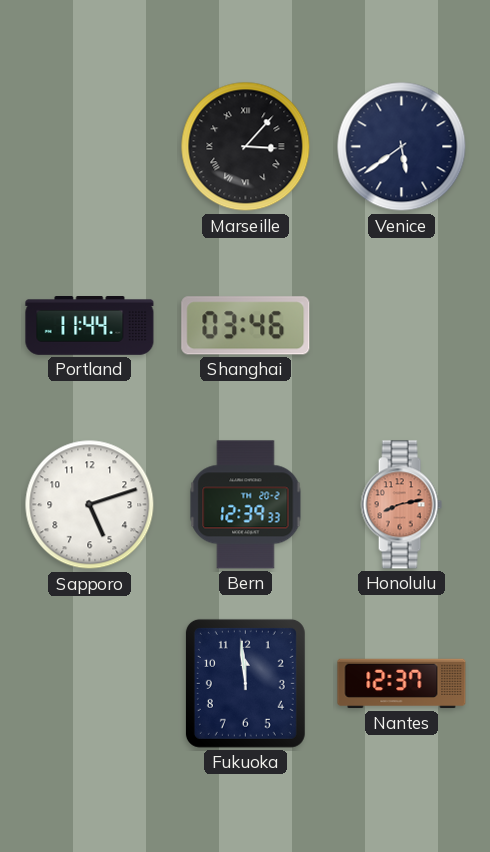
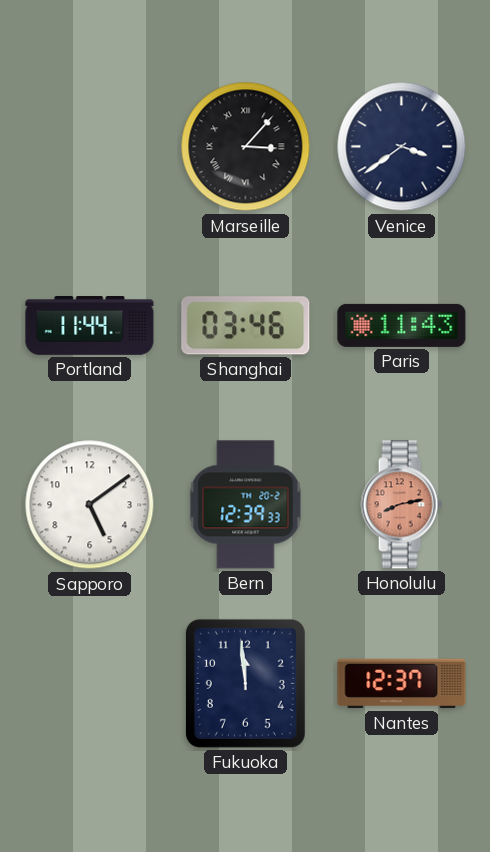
Venice: 5:39 -> 3:39 (402, 147)
Paris: none -> 11:43 (402, 325)
Sapporo: 5:12 -> 5:09 (90, 505)
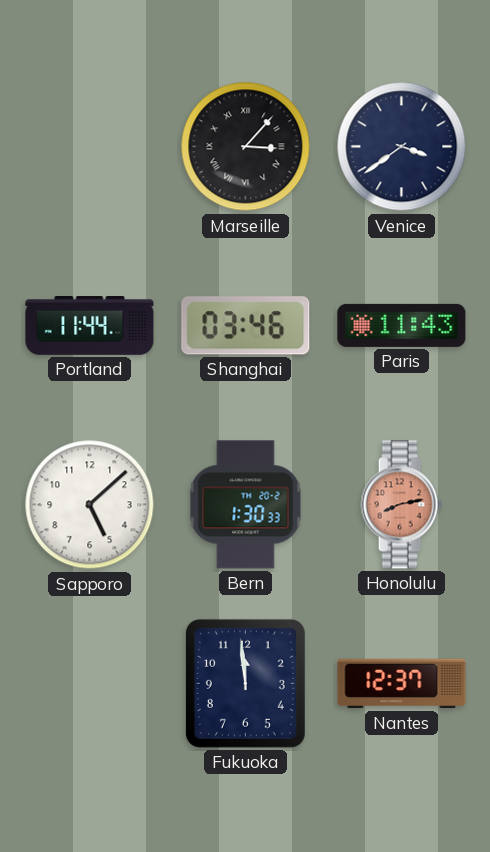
Sapporo: 5:09 -> 5:08 (90, 505)
Bern: 12:39 -> 1:30 (246, 505)
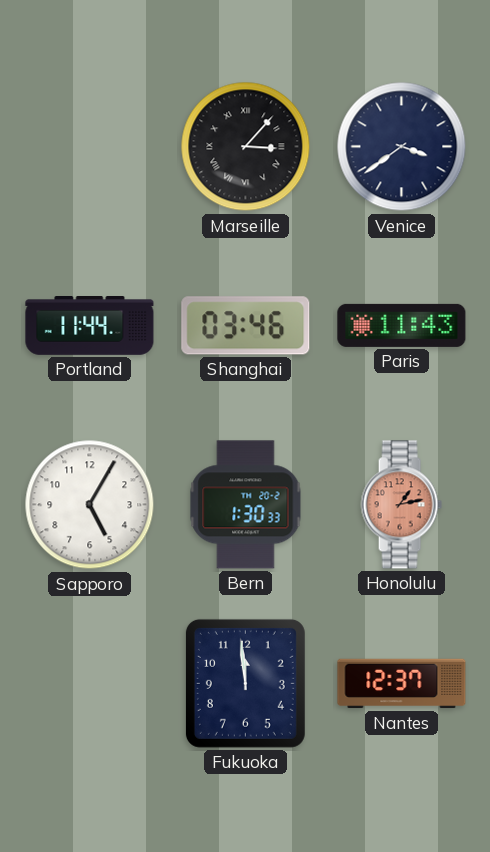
Sapporo: 5:08 -> 5:05 (90, 505)
Honolulu: 8:13 -> 1:13 (401, 505)
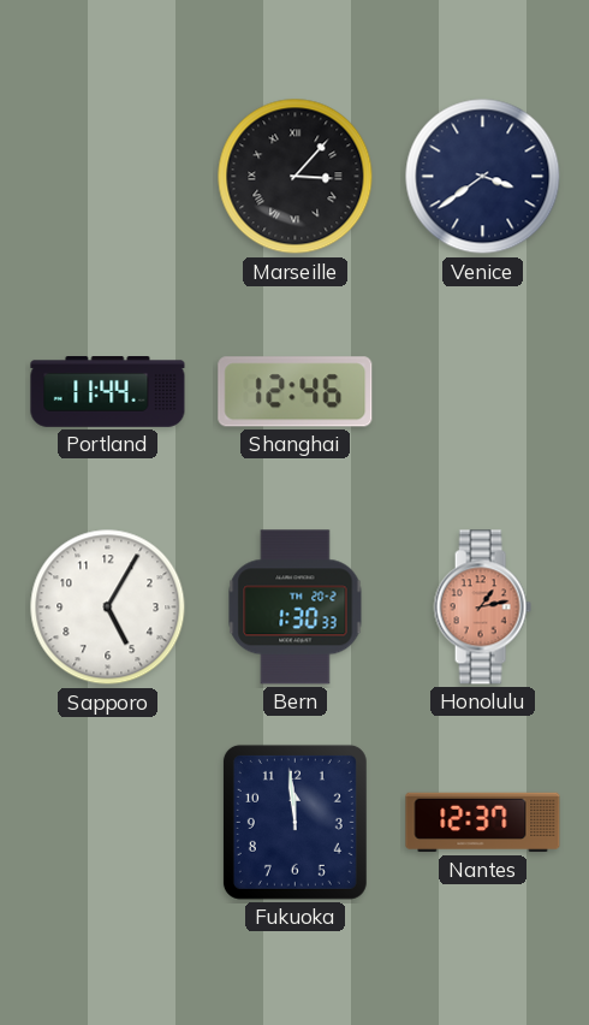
Shanghai: 03:46 -> 12:46 (296, 392)
Paris: 11:43 -> none (402, 325)
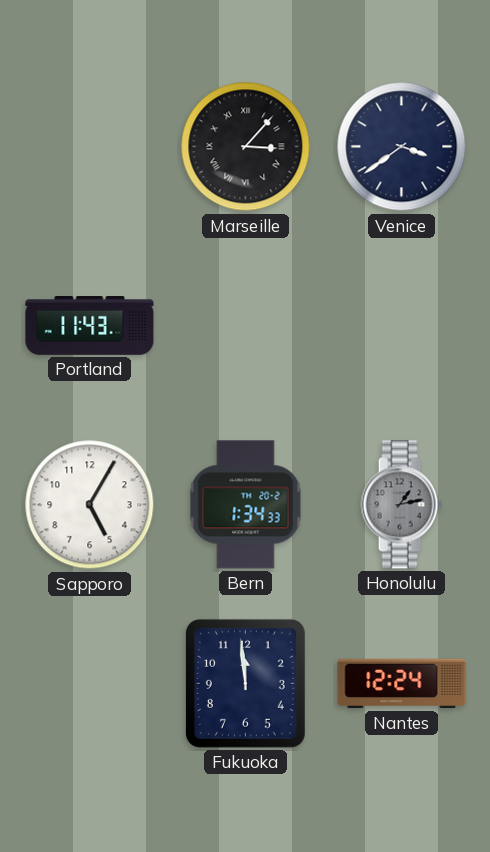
Portland: 11:44 -> 11:43 (90, 326)
Shanghai: 12:46 -> none (296, 392)
Bern: 1:30 -> 1:34 (246, 505)
Honolulu dial: salmon -> grey (401, 505)
Nantes: 12:37 -> 12:24 (402, 684)
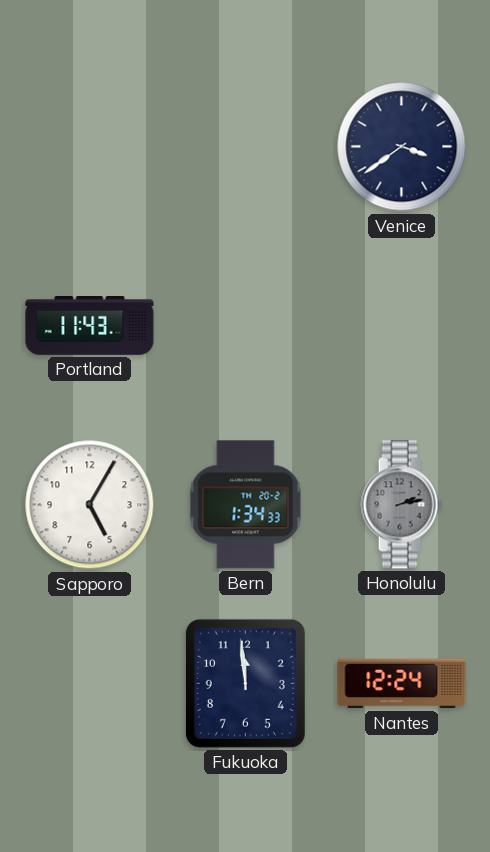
Marseille: 3:07 -> none (246, 147)
Honolulu: 1:13 -> 2:13 (401, 505)
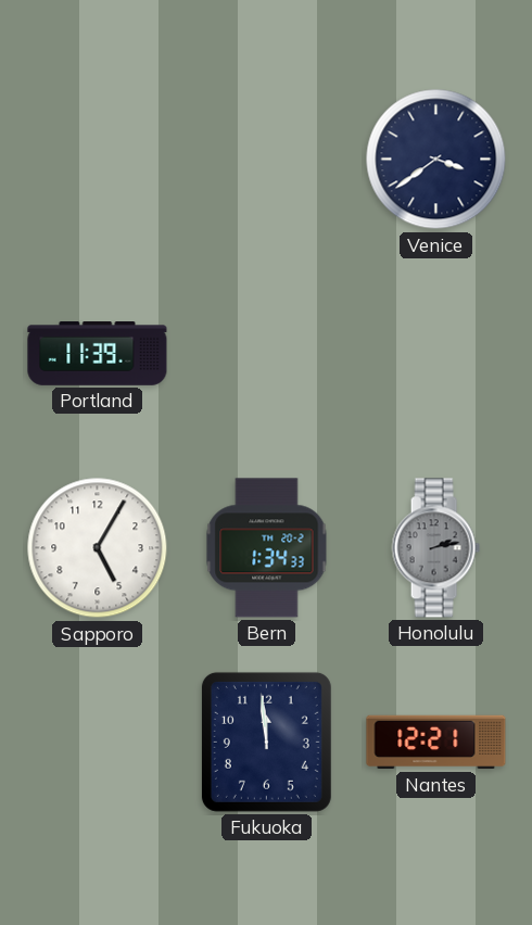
Portland: 11:43 -> 11:39 (98, 354)
Nantes: 12:24 -> 12:21 (436, 743)
